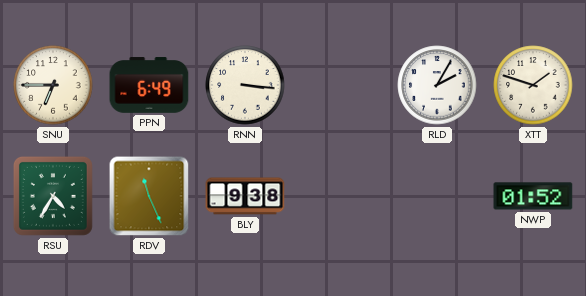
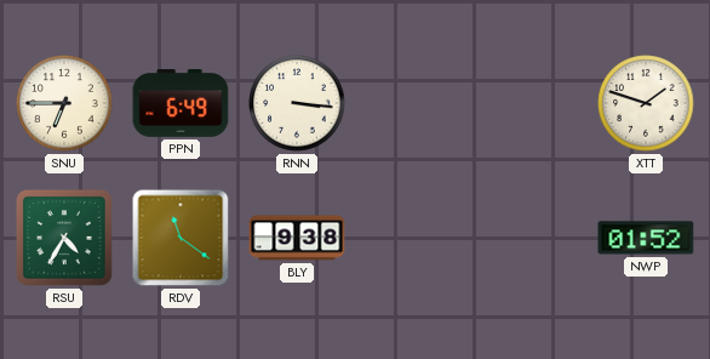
RLD: 2:05 -> none (437, 85)
RDV: 11:26 -> 11:21 (181, 238)
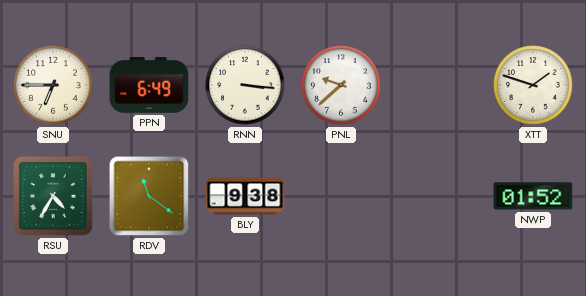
PNL: none -> 9:38 (341, 85)
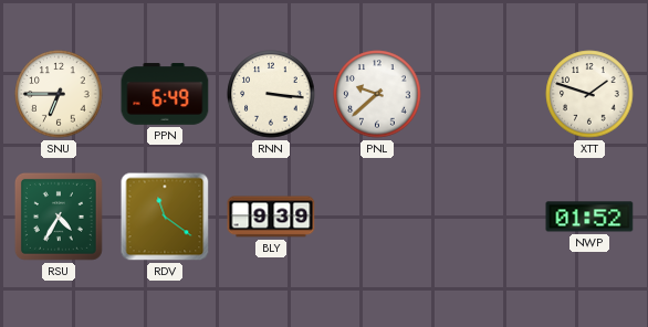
BLY: 9:38 -> 9:39 (271, 217)
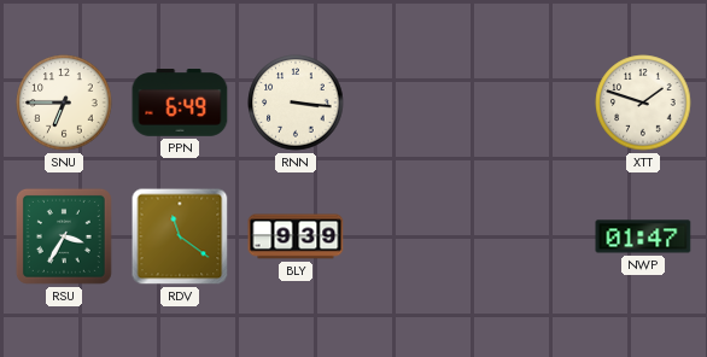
PNL: 9:38 -> none (377, 94)
RSU: 4:35 -> 3:35 (64, 236)
NWP: 01:52 -> 01:47 (643, 236)
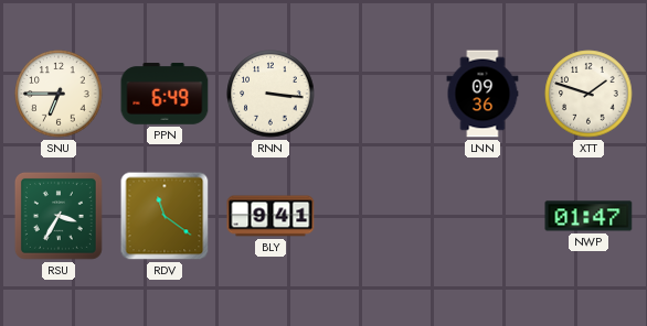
LNN: none -> 09:36 (482, 94)
BLY: 9:39 -> 9:41 (271, 216)
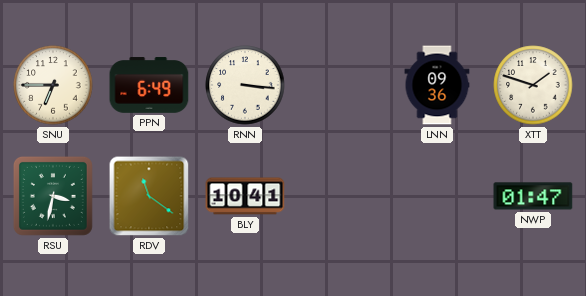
RSU: 3:35 -> 3:32 (53, 196)
BLY: 9:41 -> 10:41 (245, 196)
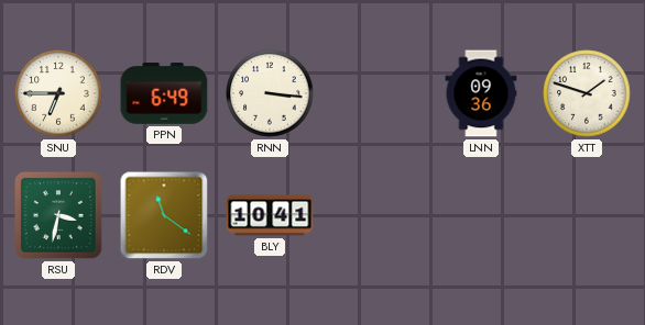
NWP: 01:47 -> none (533, 196)
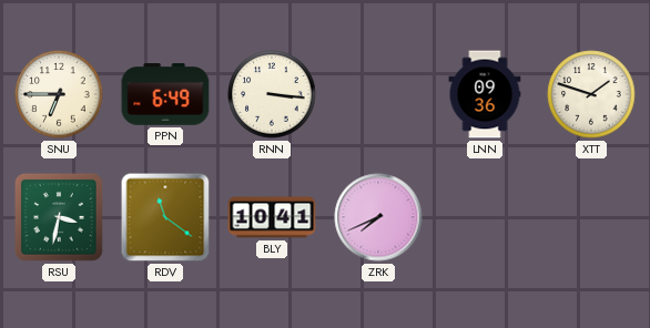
ZRK: none -> 7:41 (378, 217)
